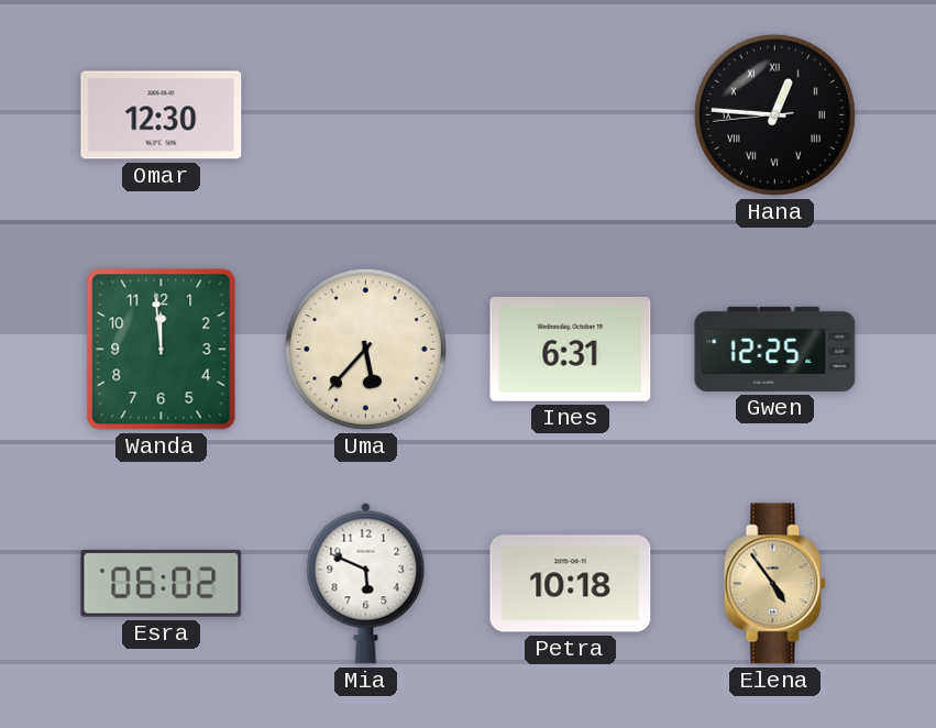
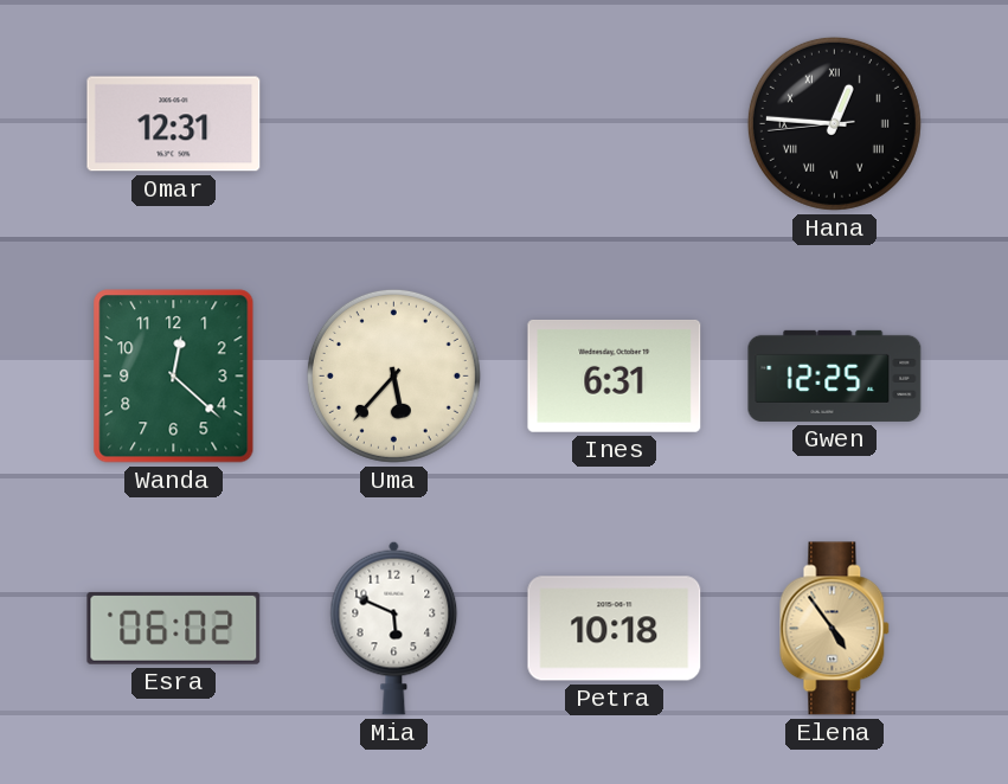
Omar: 12:30 -> 12:31 (174, 124)
Wanda: 11:59 -> 12:22 (174, 377)
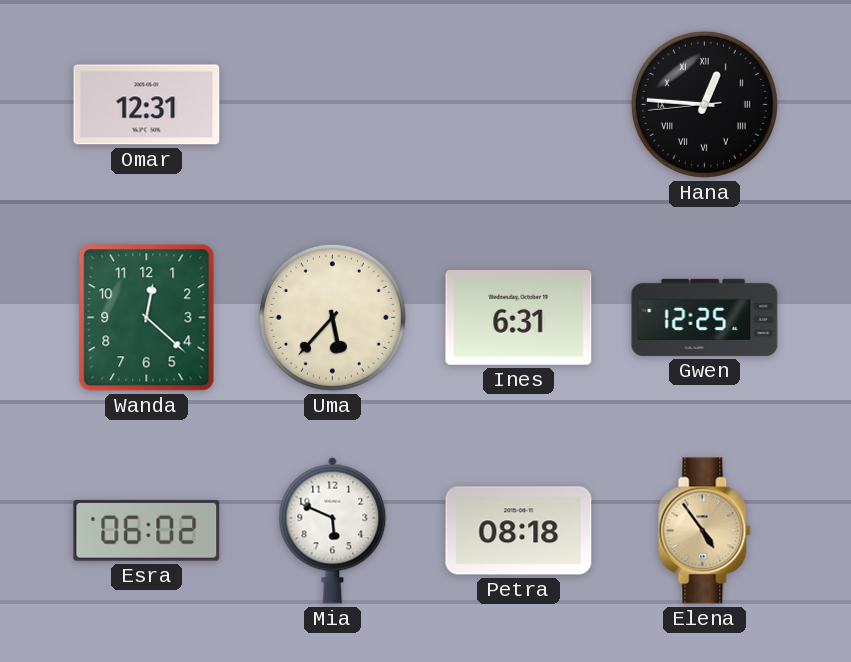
Petra: 10:18 -> 08:18 (519, 531)
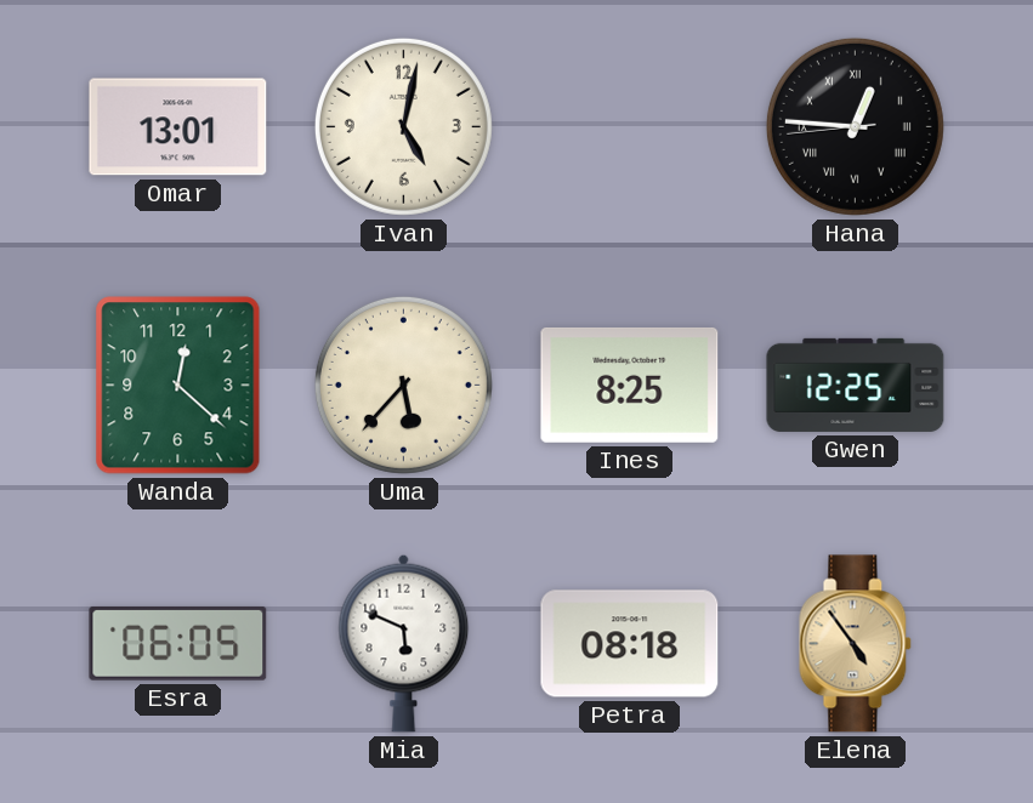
Omar: 12:31 -> 13:01 (178, 127)
Ivan: none -> 5:02 (403, 126)
Ines: 6:31 -> 8:25 (630, 385)
Esra: 06:02 -> 06:05 (178, 643)
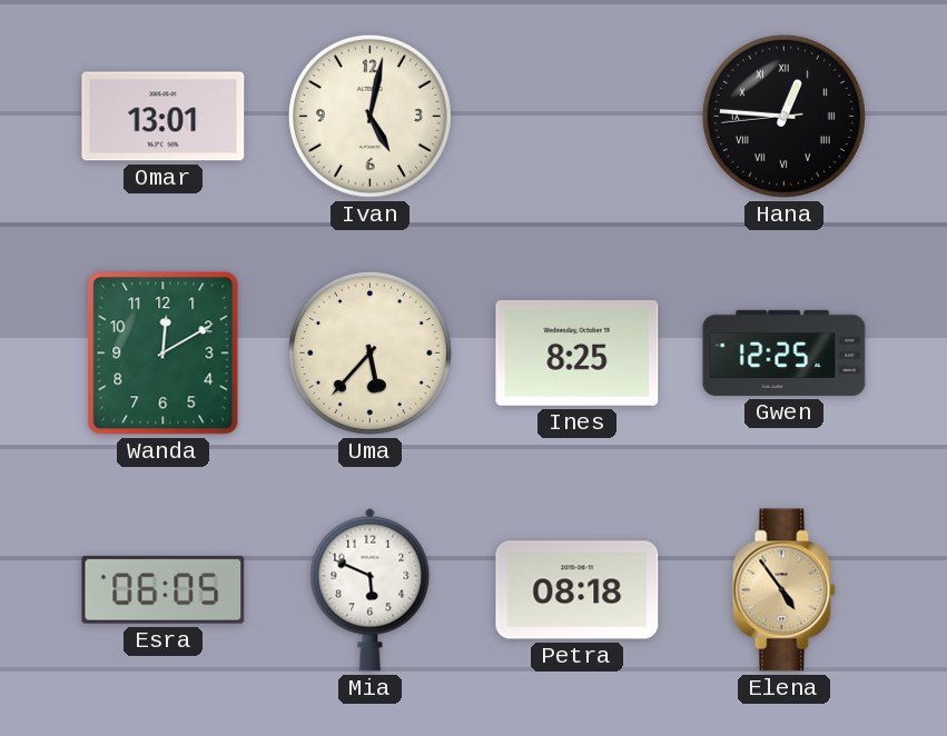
Wanda: 12:22 -> 12:10 (164, 354)
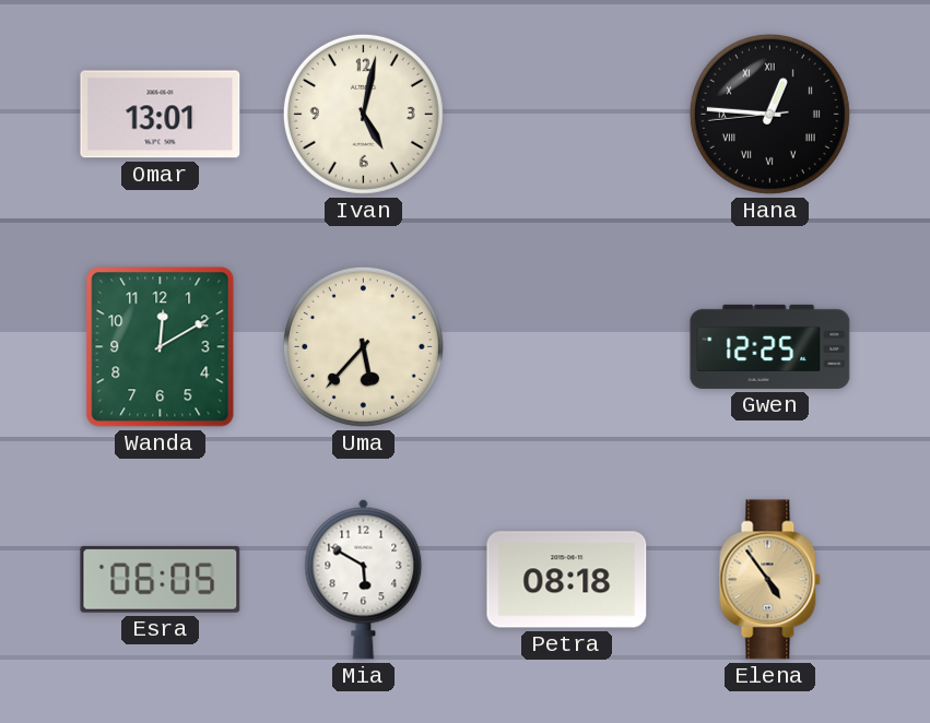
Ines: 8:25 -> none (578, 352)
Mia: 5:49 -> 5:50 (364, 579)
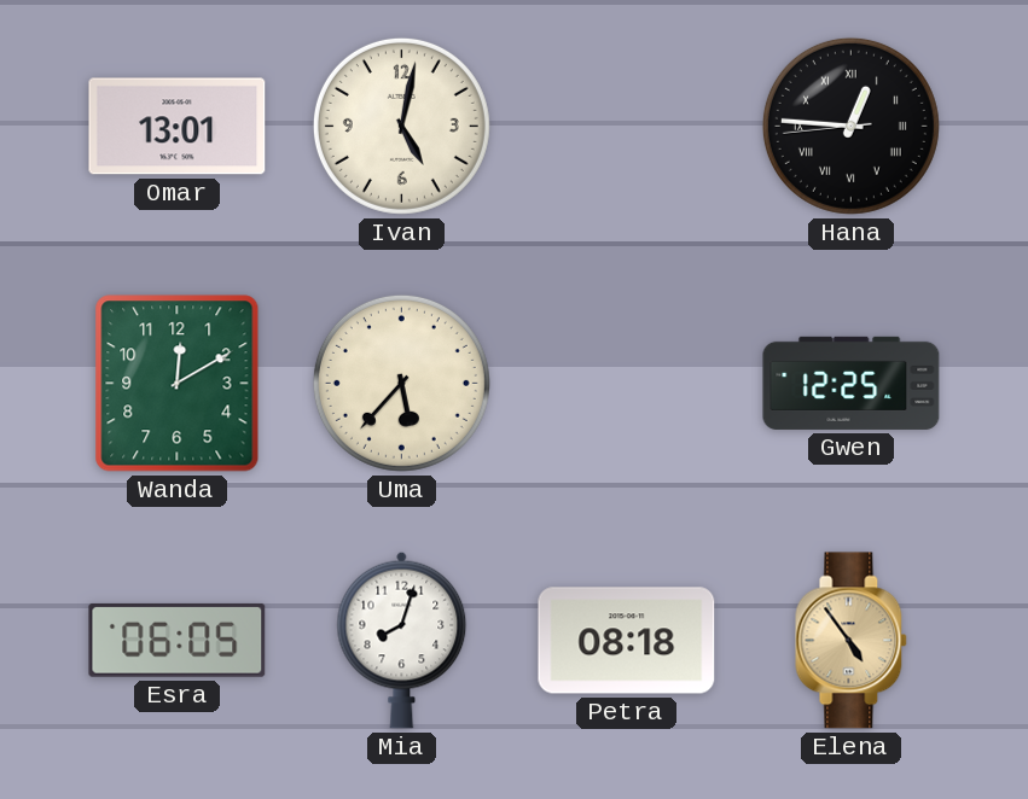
Mia: 5:50 -> 8:03 (402, 640)
